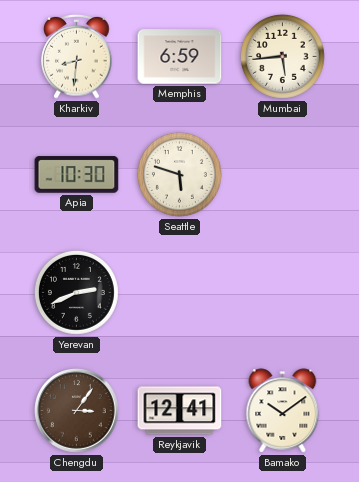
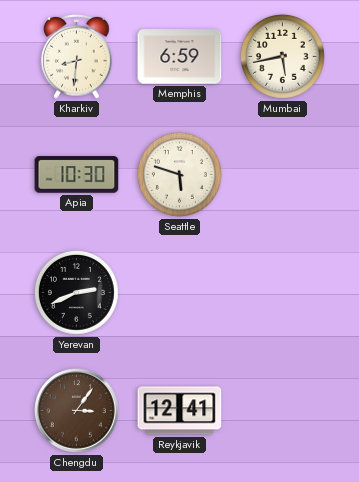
Mumbai: 5:44 -> 5:43 (282, 56)
Bamako: 10:09 -> none (283, 411)
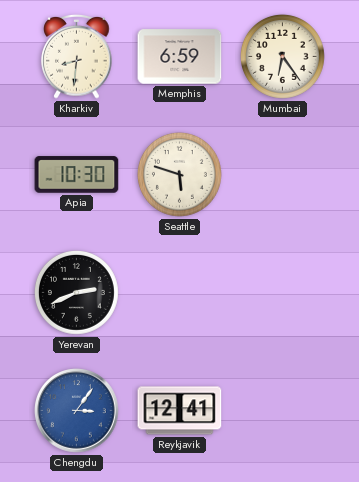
Mumbai: 5:43 -> 6:24 (282, 56)
Chengdu dial: brown -> blue (77, 411)
